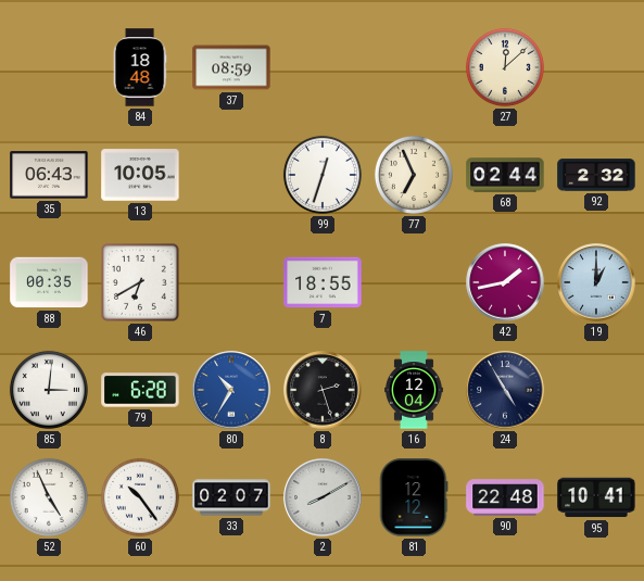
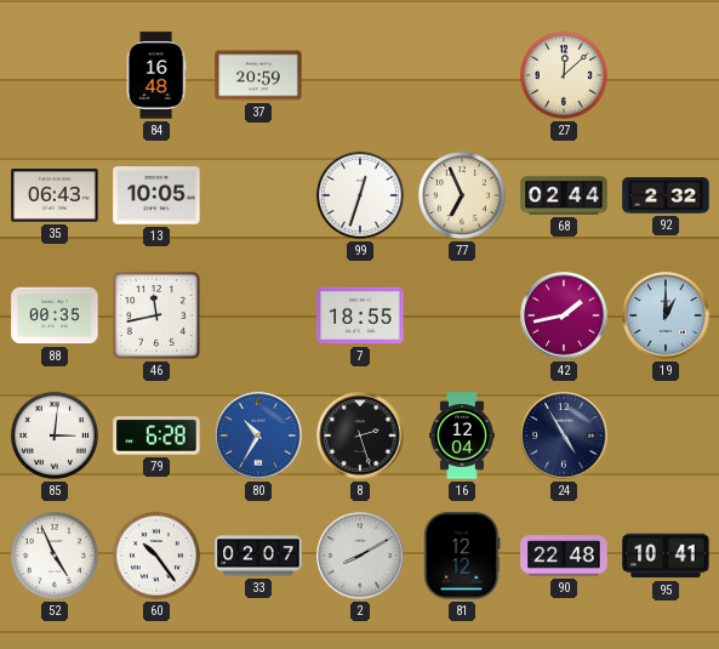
84: 18:48 -> 16:48 (156, 75)
37: 08:59 -> 20:59 (258, 75)
46: 6:40 -> 11:43 (156, 315)
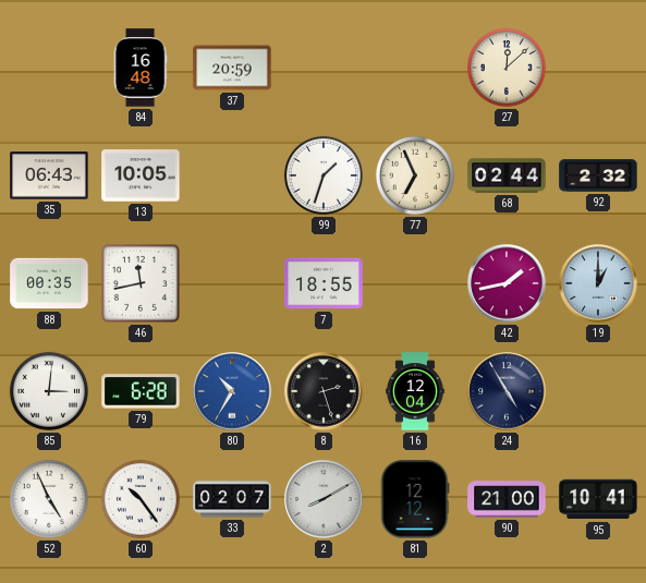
99: 12:33 -> 1:33 (324, 175)
90: 22:48 -> 21:00 (507, 499)
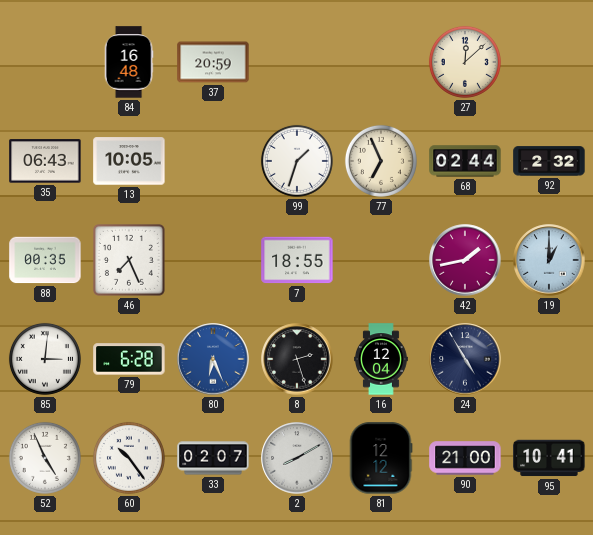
46: 11:43 -> 7:26 (129, 260)
80: 10:35 -> 6:26 (213, 359)
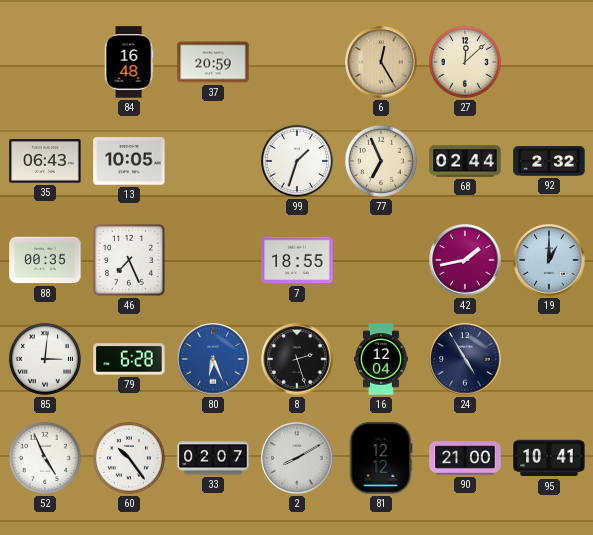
6: none -> 12:25 (381, 62)
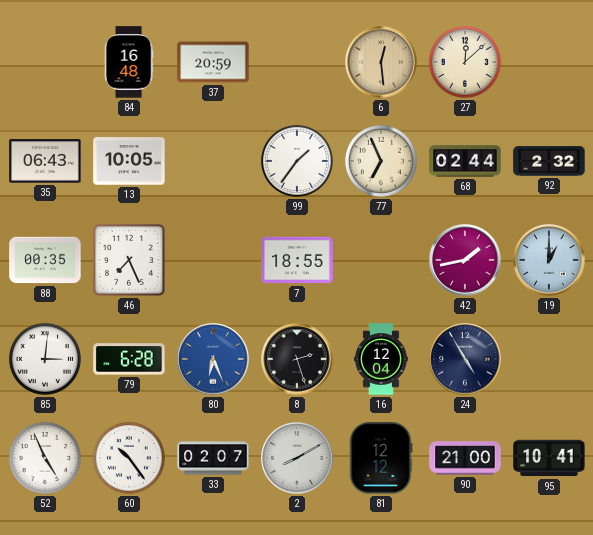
6: 12:25 -> 12:29 (381, 62)
99: 1:33 -> 1:36 (297, 161)
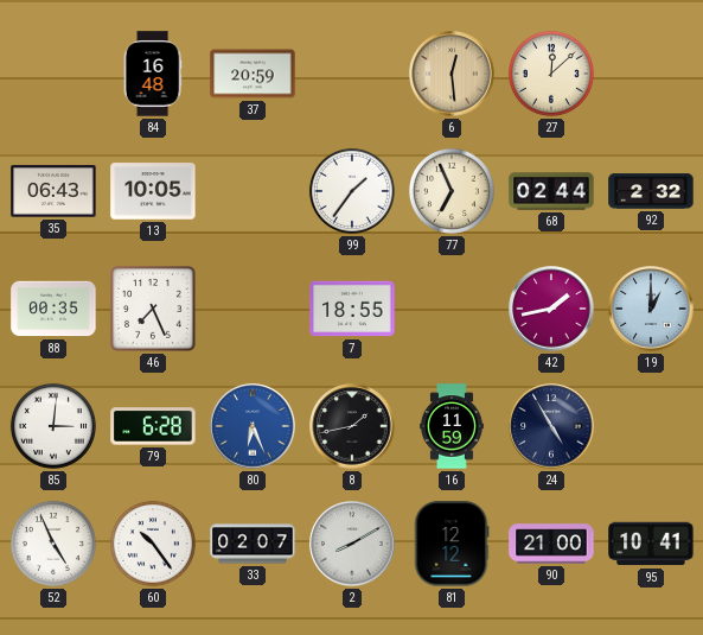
8: 2:27 -> 1:43 (352, 426)
16: 12:04 -> 11:59 (453, 426)
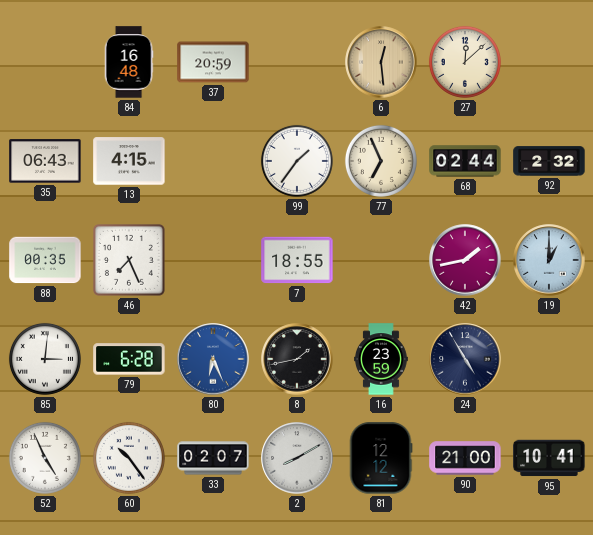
13: 10:05 -> 4:15 (129, 161)
16: 11:59 -> 23:59 (382, 359)
